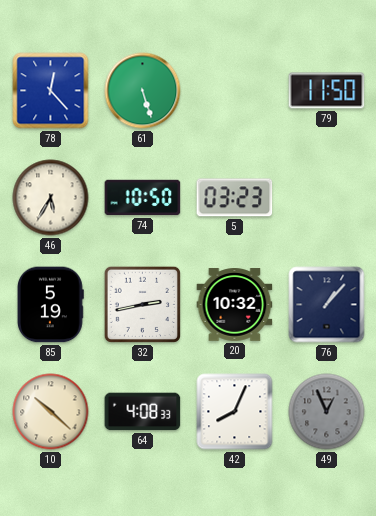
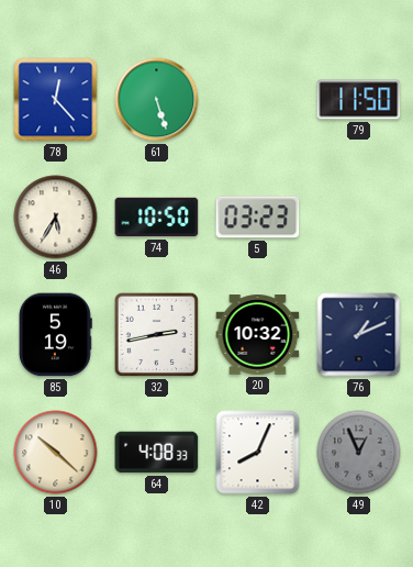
76: 1:07 -> 1:11 (359, 335)
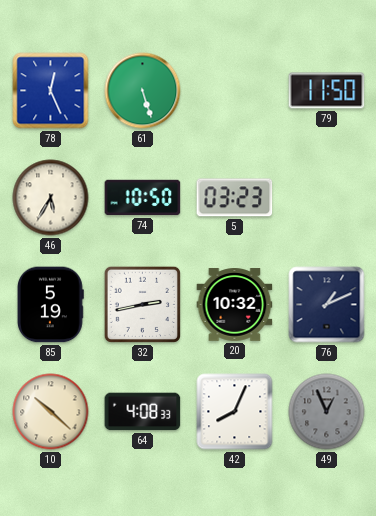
78: 12:23 -> 12:26 (51, 91)
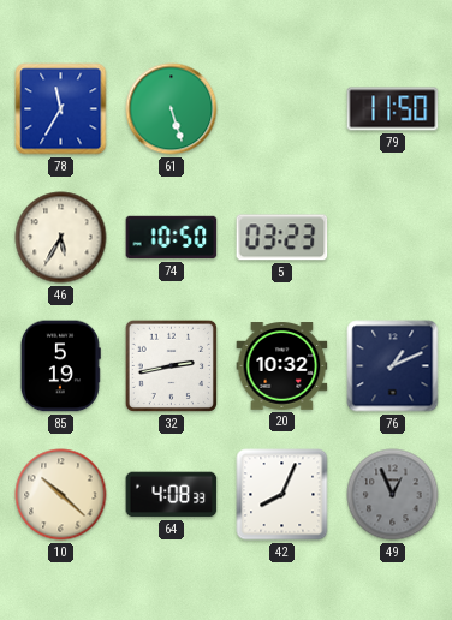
78: 12:26 -> 11:35 (61, 109)
